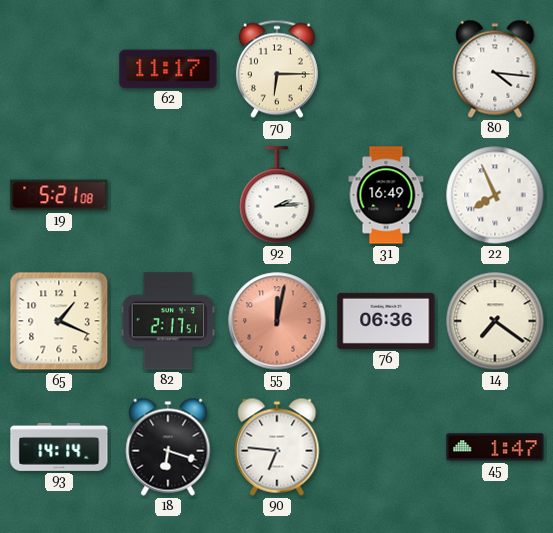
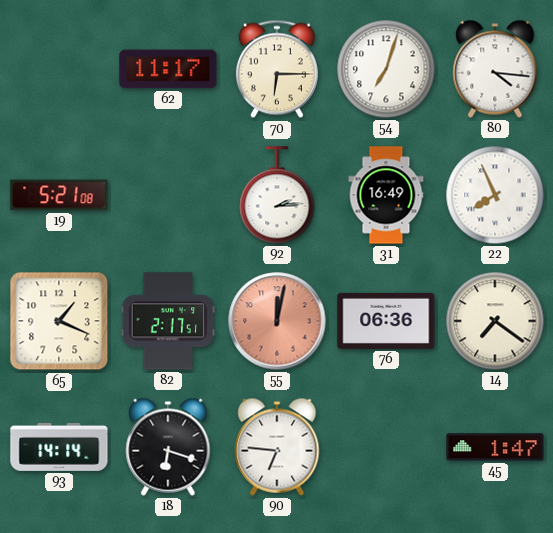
54: none -> 7:03 (386, 69)
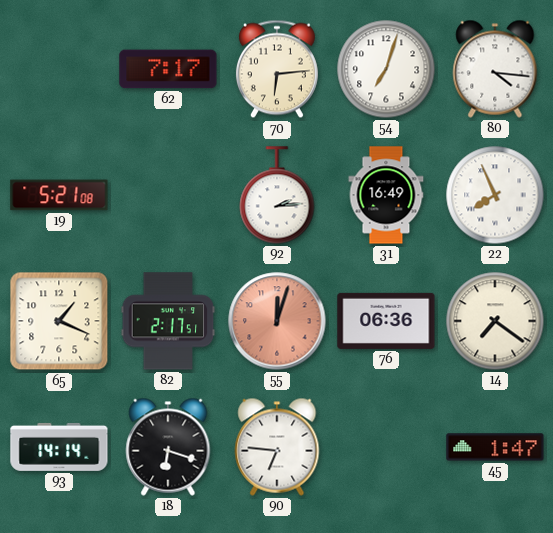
62: 11:17 -> 7:17 (168, 69)
70: 6:15 -> 6:14 (277, 69)
55: 12:02 -> 12:03 (277, 321)
